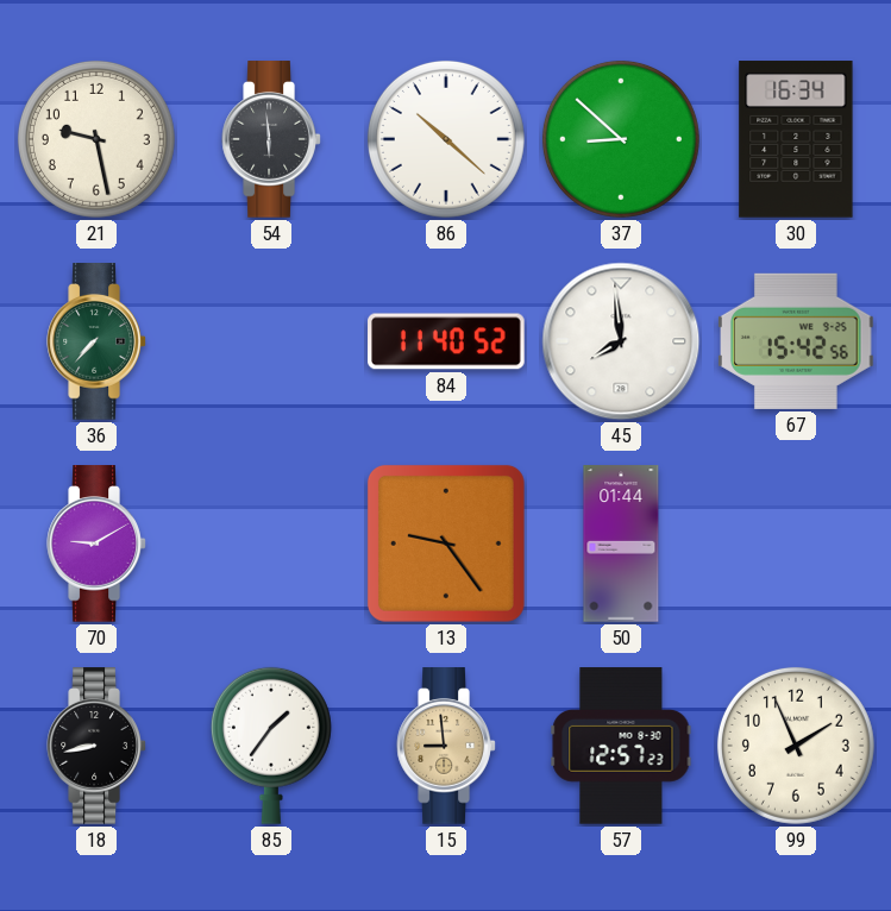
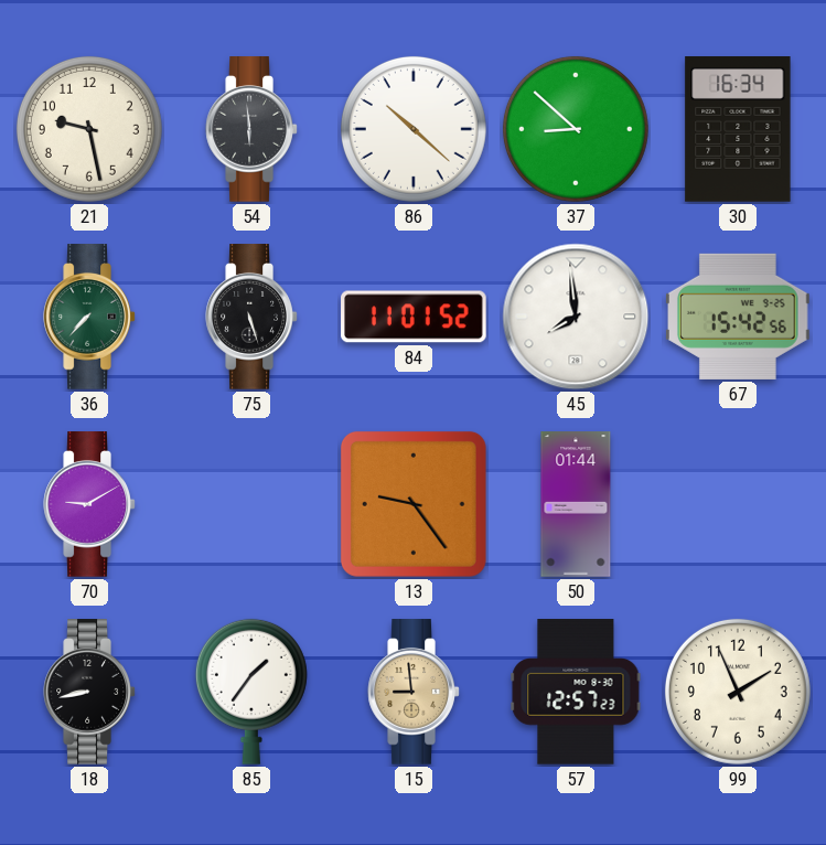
75: none -> 5:27 (251, 317)
84: 11:40 -> 11:01 (414, 317)
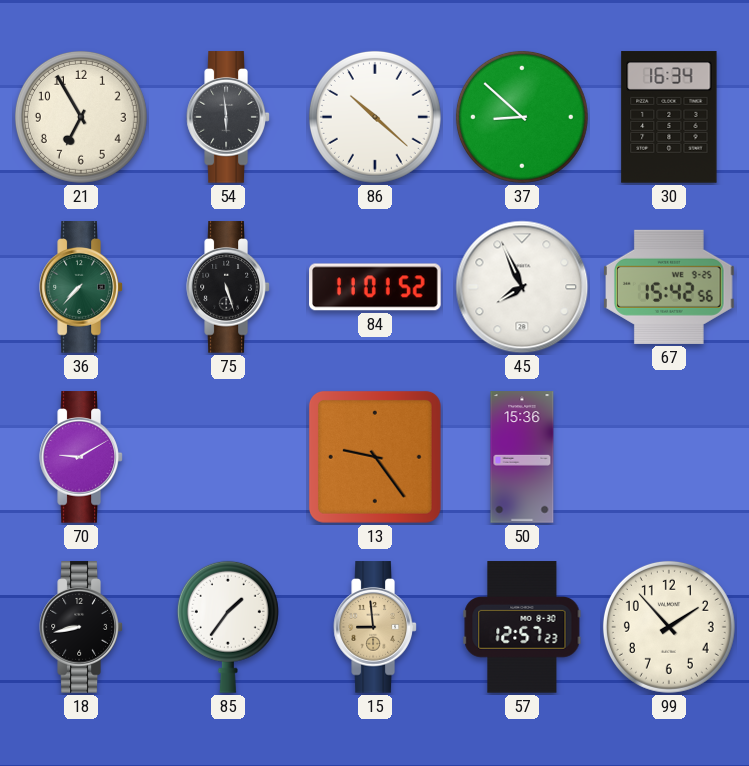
21: 9:28 -> 6:55 (81, 117)
45: 7:59 -> 7:56 (522, 287)
50: 01:44 -> 15:36 (522, 457)
99: 1:56 -> 1:53 (669, 627)
